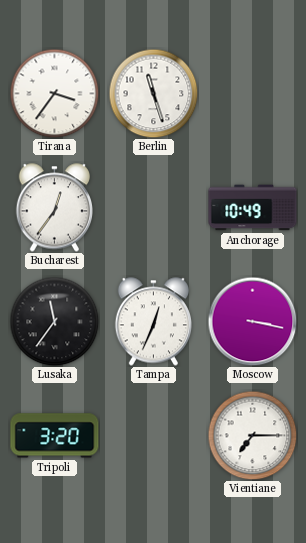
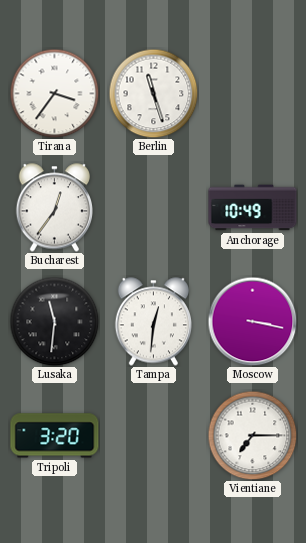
Lusaka: 11:36 -> 11:31 (54, 321)
Tampa: 12:34 -> 12:31 (153, 322)
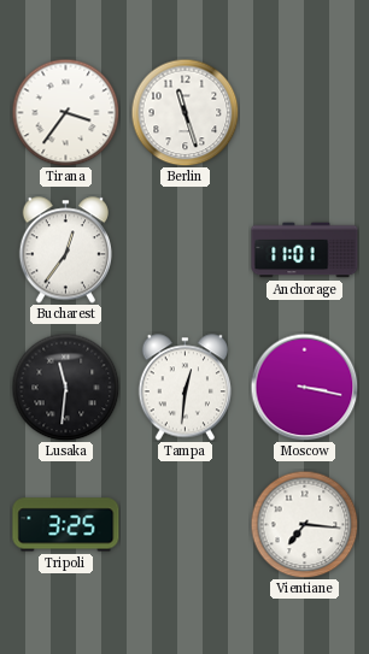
Anchorage: 10:49 -> 11:01 (305, 251)
Tripoli: 3:20 -> 3:25 (66, 525)
Vientiane: 7:15 -> 7:16 (304, 524)
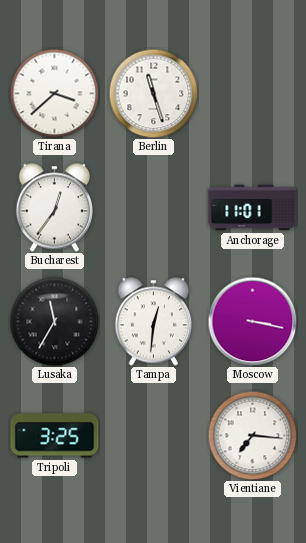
Tirana: 3:36 -> 3:38 (54, 93)
Lusaka: 11:31 -> 11:35 (54, 321)
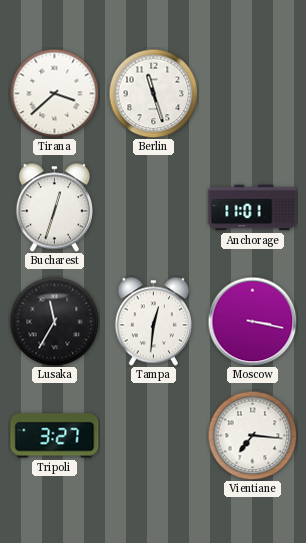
Bucharest: 12:36 -> 12:33 (54, 208)
Tripoli: 3:25 -> 3:27 (55, 436)
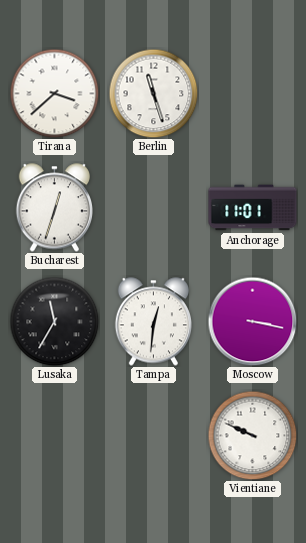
Tripoli: 3:27 -> none (55, 436)
Vientiane: 7:16 -> 9:49 (252, 435)
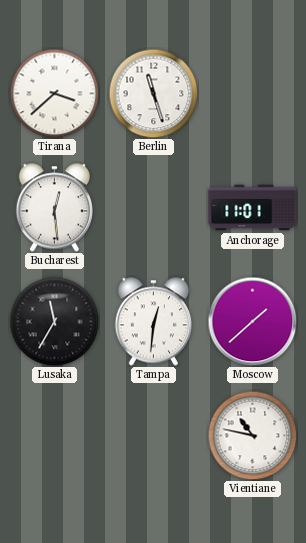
Bucharest: 12:33 -> 12:29 (54, 208)
Moscow: 3:17 -> 1:38 (252, 321)
Vientiane: 9:49 -> 10:47 (252, 435)
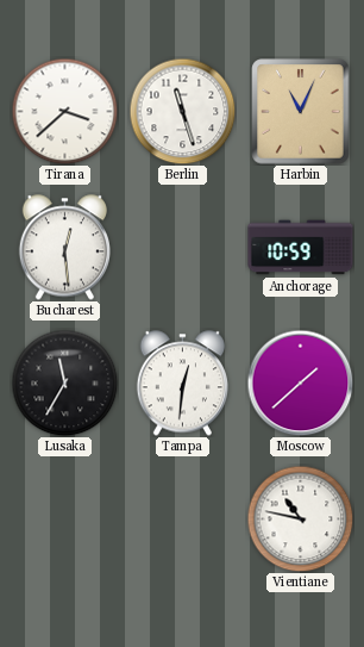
Harbin: none -> 11:04 (301, 112)
Anchorage: 11:01 -> 10:59 (301, 248)
